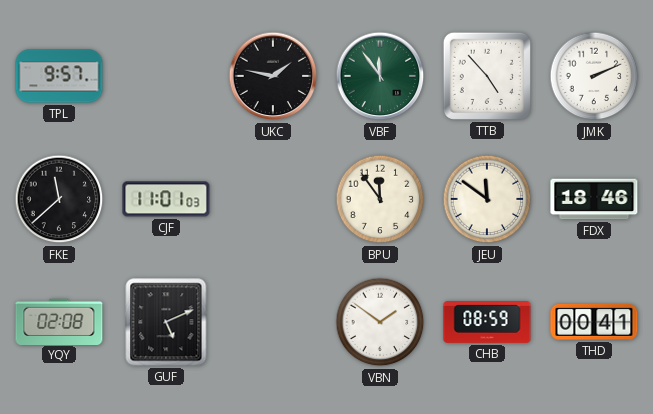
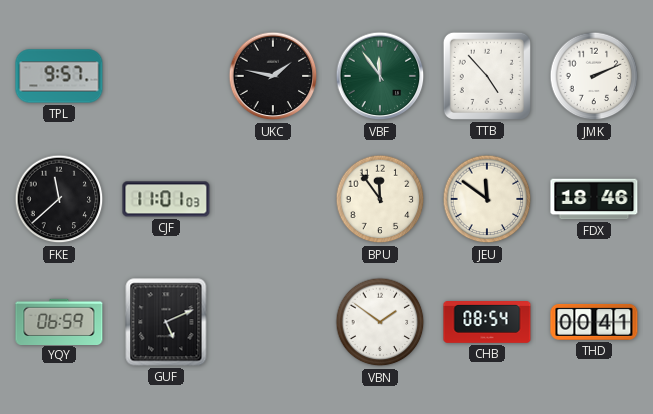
YQY: 02:08 -> 06:59 (59, 321)
CHB: 08:59 -> 08:54 (487, 323)
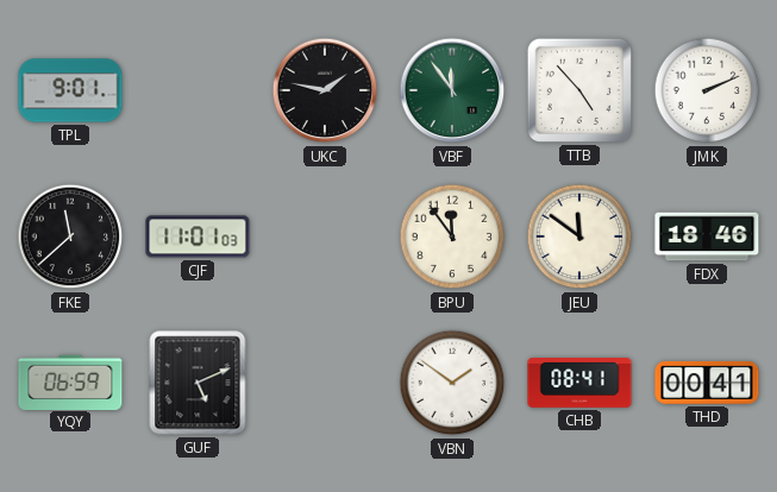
TPL: 9:57 -> 9:01 (70, 90)
CHB: 08:54 -> 08:41 (579, 384)
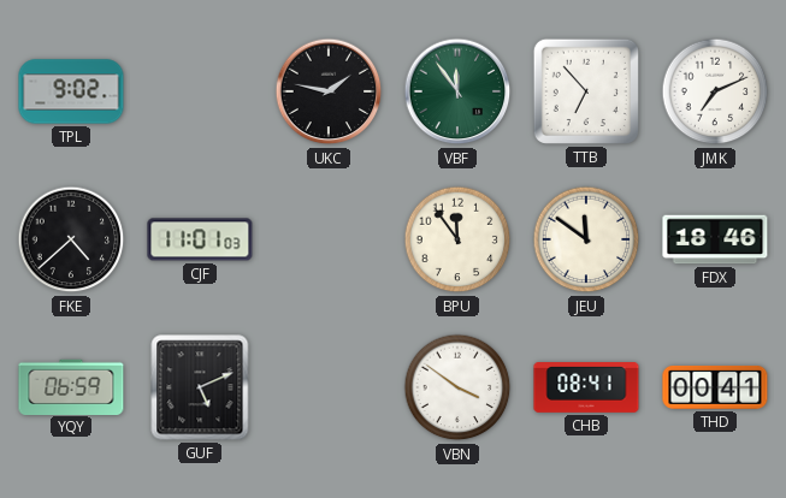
TPL: 9:01 -> 9:02 (71, 91)
TTB: 4:53 -> 6:53 (586, 91)
JMK: 2:11 -> 7:11 (715, 91)
FKE: 11:38 -> 4:38 (71, 239)
VBN: 1:51 -> 3:51 (457, 387)
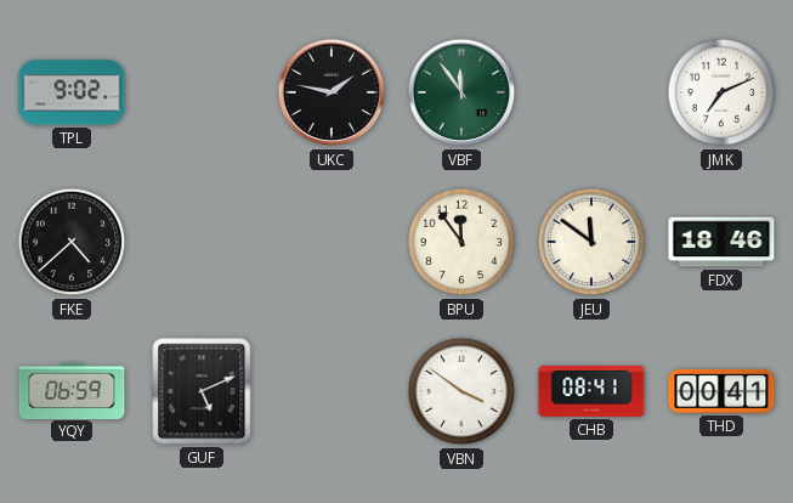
TTB: 6:53 -> none (586, 91)
CJF: 11:01 -> none (200, 239)
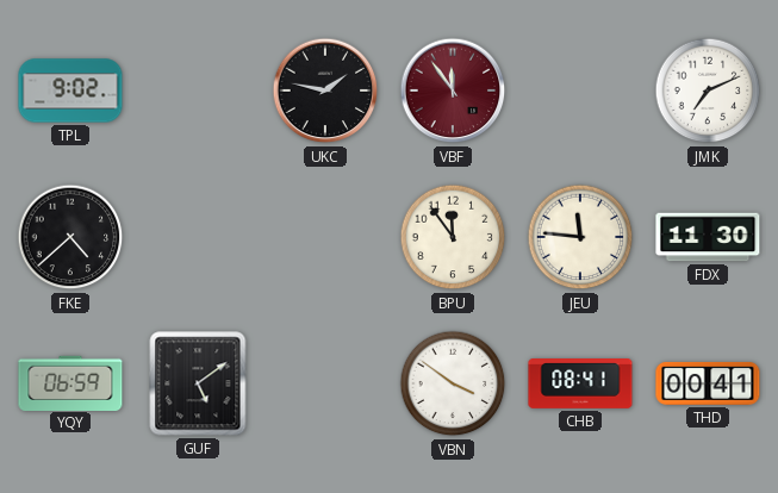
VBF dial: green -> burgundy (453, 91)
JEU: 11:51 -> 11:46 (580, 237)
FDX: 18:46 -> 11:30 (708, 237)
GUF: 5:11 -> 5:09 (198, 383)
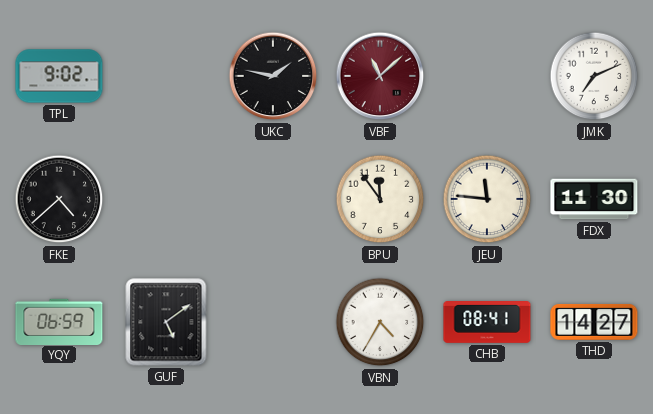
VBF: 11:54 -> 11:08 (380, 76)
VBN: 3:51 -> 4:35 (380, 322)
THD: 00:41 -> 14:27 (594, 322)
